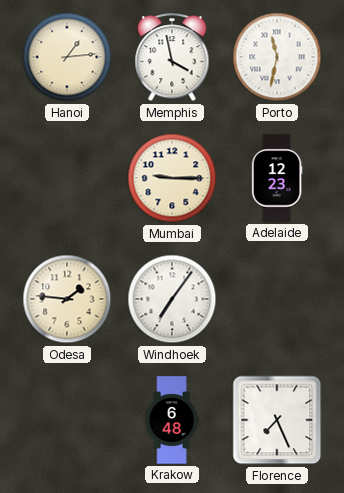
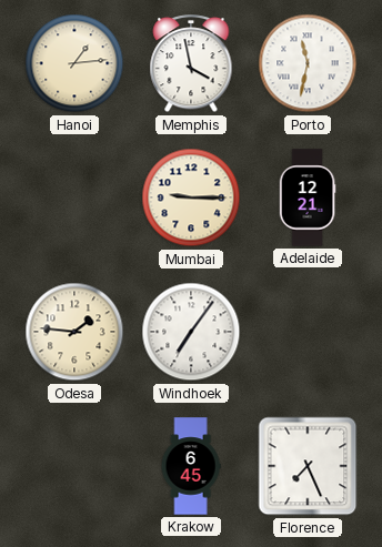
Adelaide: 12:23 -> 12:21 (308, 197)
Krakow: 6:48 -> 6:45 (191, 466)
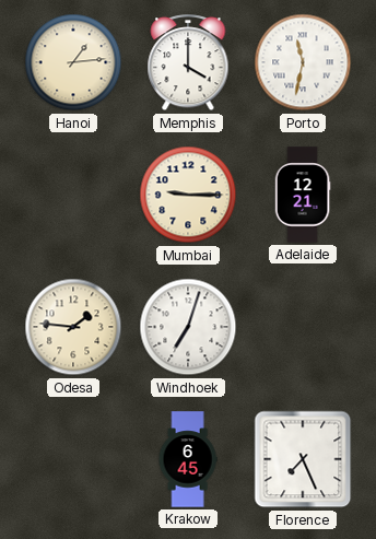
Memphis: 3:58 -> 4:00 (188, 63)
Windhoek: 7:06 -> 7:03 (188, 327)
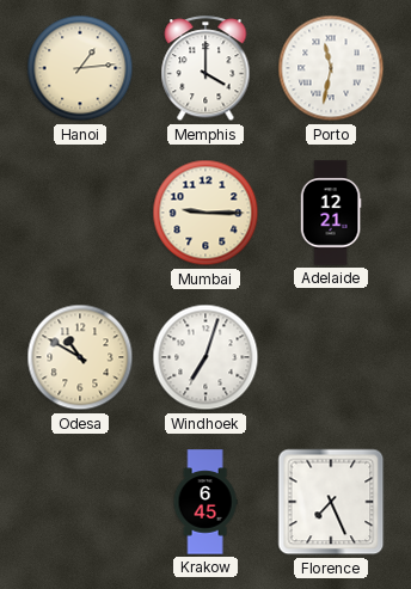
Odesa: 1:46 -> 10:50 (80, 357)
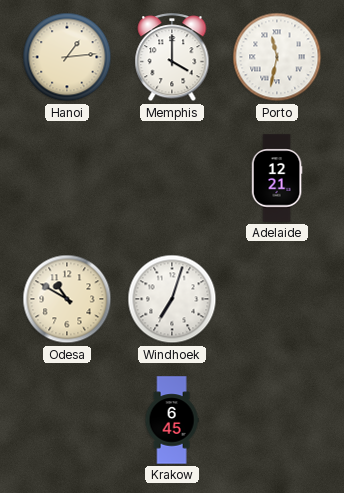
Mumbai: 9:15 -> none (205, 213)
Florence: 7:26 -> none (331, 502)
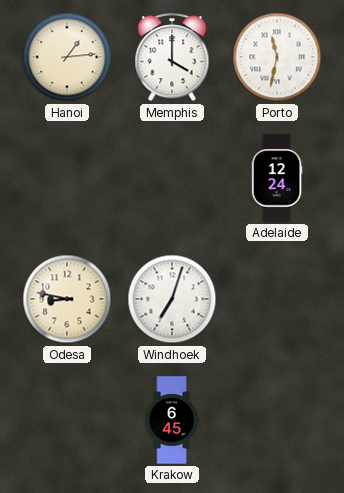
Adelaide: 12:21 -> 12:24 (277, 178)
Odesa: 10:50 -> 8:47 (67, 299)
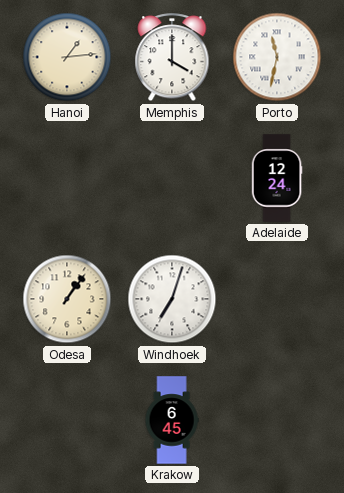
Odesa: 8:47 -> 1:06 (67, 299)
